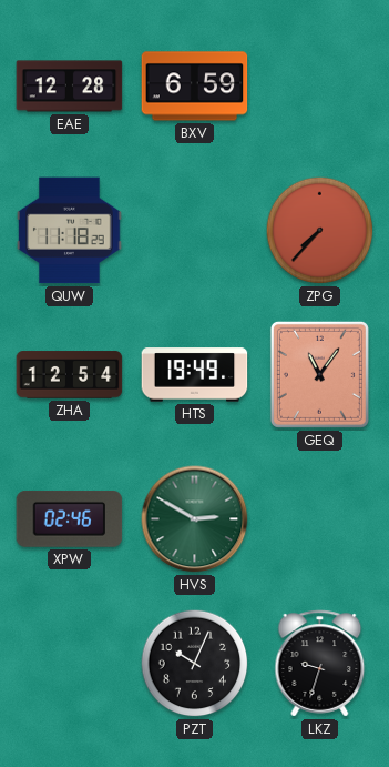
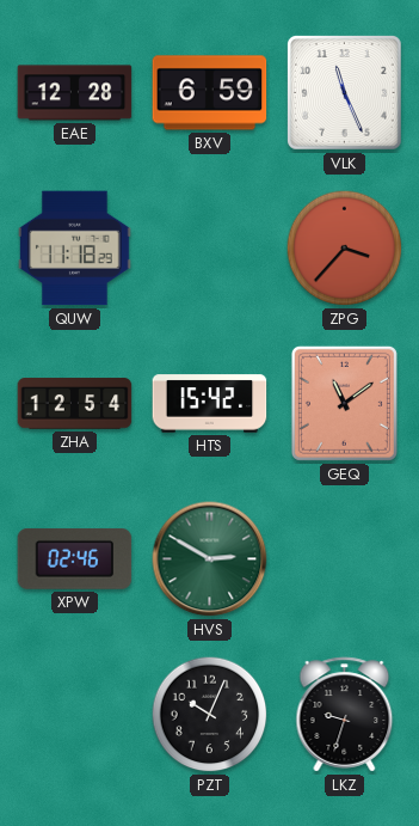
VLK: none -> 11:26 (345, 93)
ZPG: 7:37 -> 3:37 (345, 249)
HTS: 19:49 -> 15:42 (210, 404)
GEQ: 11:06 -> 11:09 (344, 403)
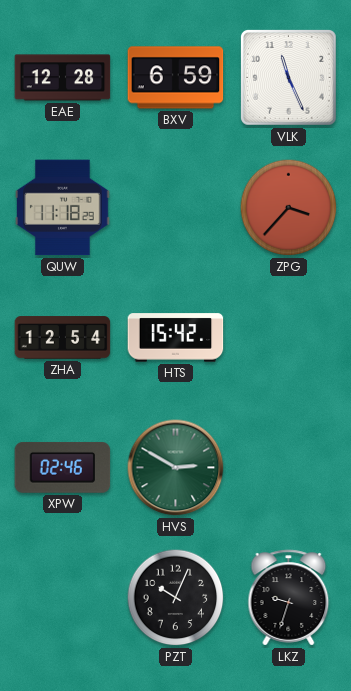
GEQ: 11:09 -> none (344, 403)
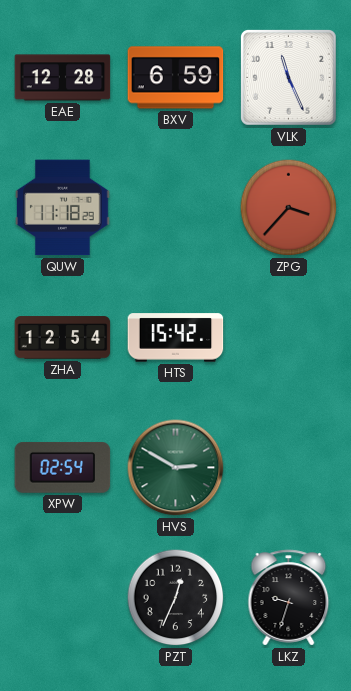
XPW: 02:46 -> 02:54 (63, 467)
PZT: 10:04 -> 12:34 (176, 598)
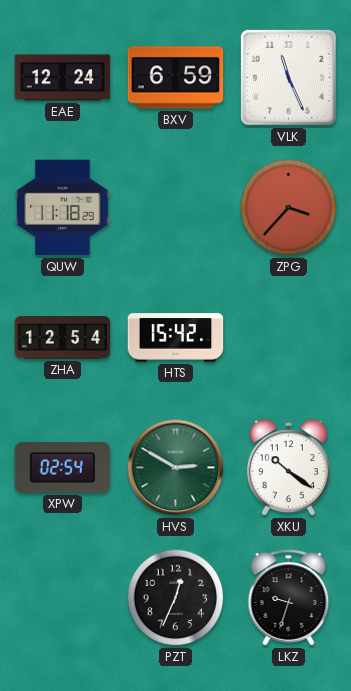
EAE: 12:28 -> 12:24 (63, 78)
XKU: none -> 10:21 (288, 468)
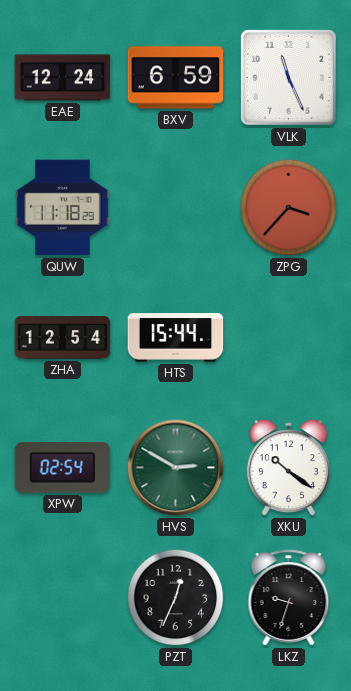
HTS: 15:42 -> 15:44 (176, 338)
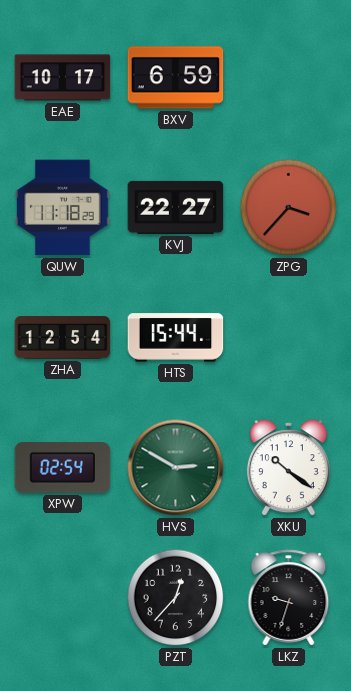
EAE: 12:24 -> 10:17 (63, 78)
VLK: 11:26 -> none (289, 78)
KVJ: none -> 22:27 (176, 207)
PZT: 12:34 -> 12:37 (176, 598)
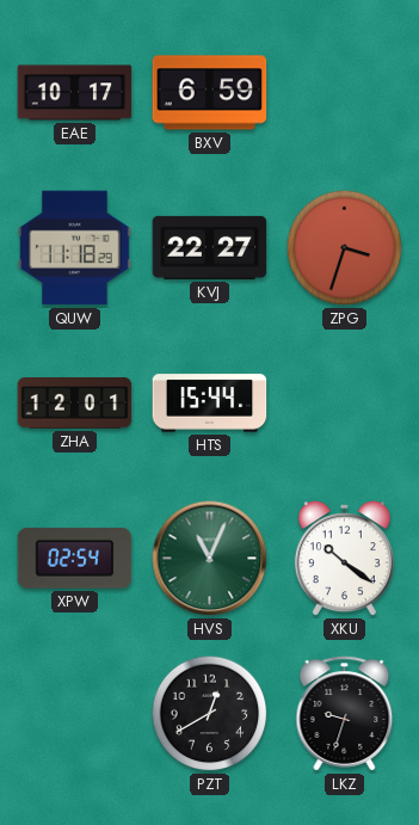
ZPG: 3:37 -> 3:33 (345, 248)
ZHA: 12:54 -> 12:01 (75, 404)
HVS: 2:50 -> 11:04 (210, 559)
PZT: 12:37 -> 12:40 (210, 714)
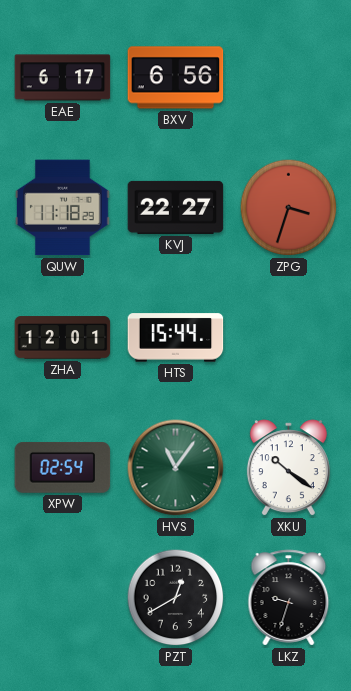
EAE: 10:17 -> 6:17 (63, 78)
BXV: 6:59 -> 6:56 (176, 78)
HVS: 11:04 -> 11:06 (176, 468)
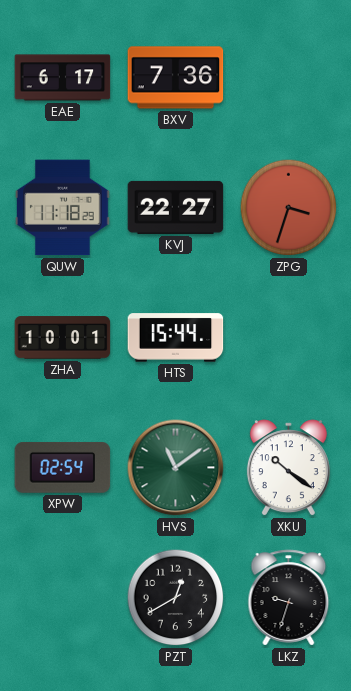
BXV: 6:56 -> 7:36 (176, 78)
ZHA: 12:01 -> 10:01 (63, 338)
HVS: 11:06 -> 11:09 (176, 468)
